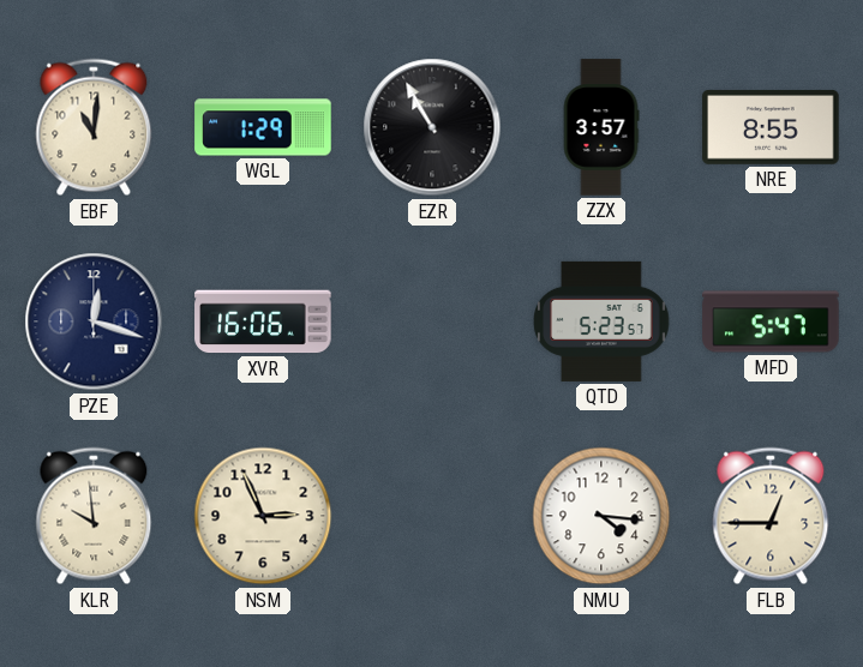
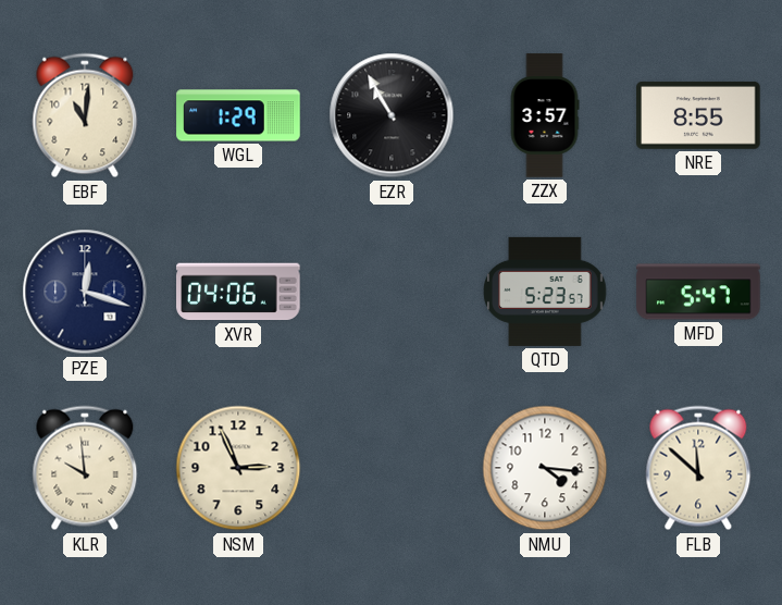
XVR: 16:06 -> 04:06 (238, 292)
FLB: 12:45 -> 11:52 (698, 468)
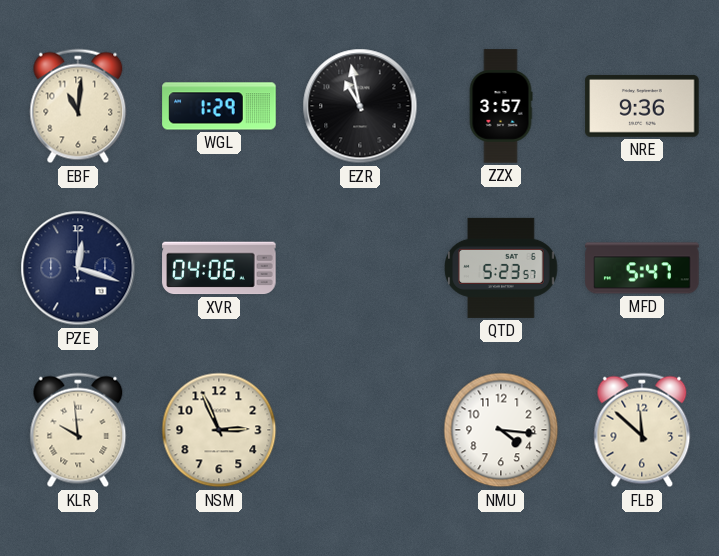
EZR: 10:55 -> 10:58 (360, 106)
NRE: 8:55 -> 9:36 (642, 106)
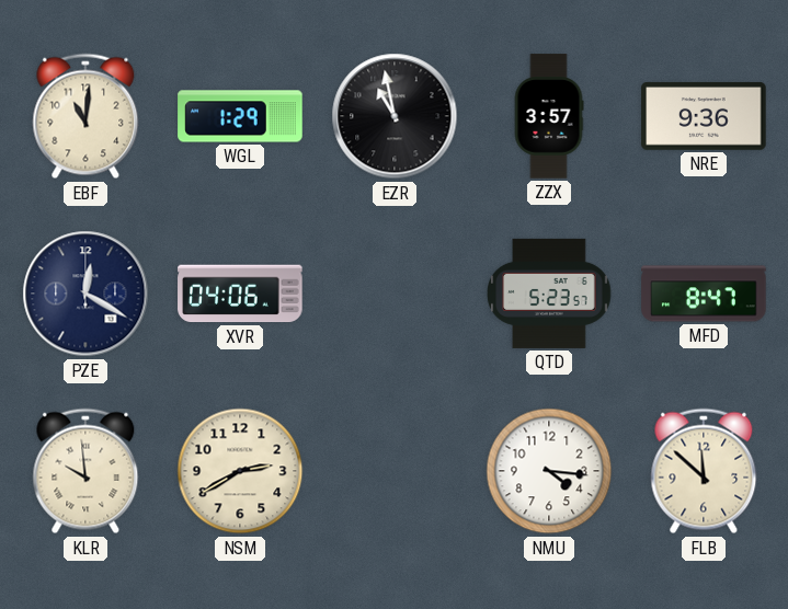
PZE: 12:18 -> 12:20 (85, 294)
MFD: 5:47 -> 8:47 (704, 294)
NSM: 2:56 -> 2:40 (240, 471)
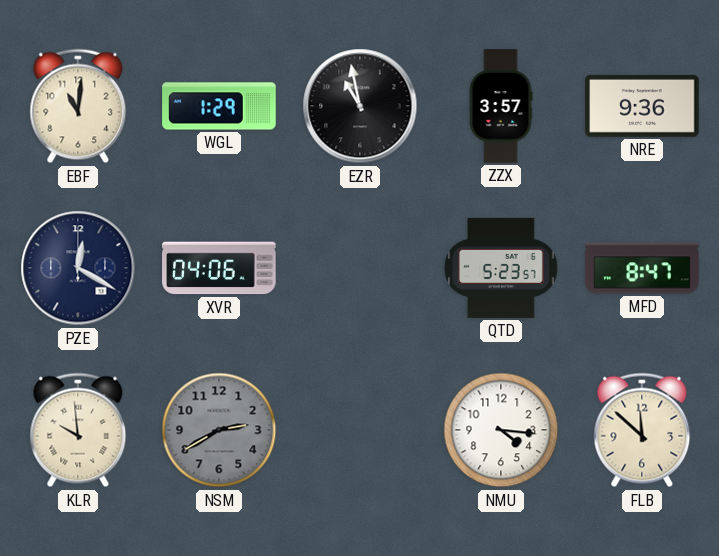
NSM dial: cream -> grey (219, 430)
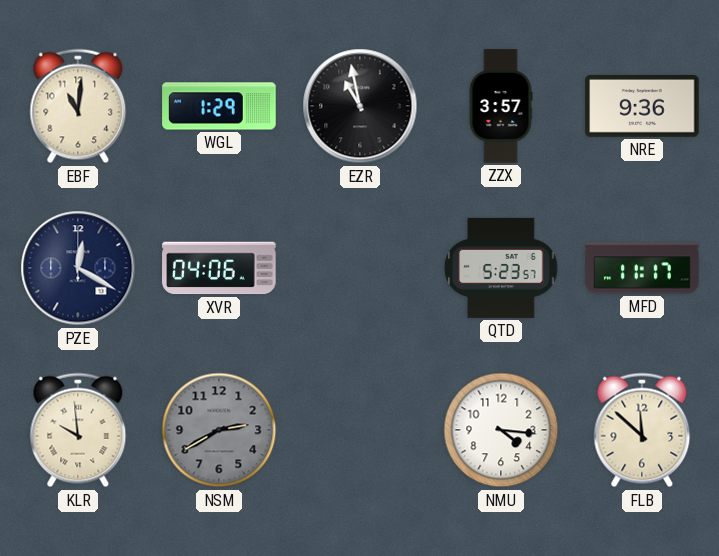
MFD: 8:47 -> 11:17 (642, 268)
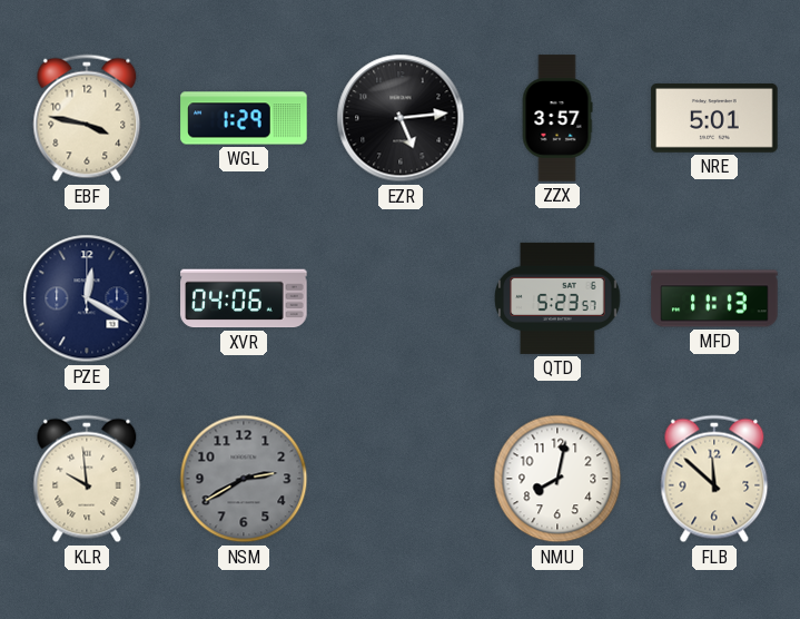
EBF: 11:01 -> 3:47 (87, 118)
EZR: 10:58 -> 5:14 (401, 118)
NRE: 9:36 -> 5:01 (714, 118)
MFD: 11:17 -> 11:13 (714, 298)
NMU: 4:16 -> 8:02 (557, 479)
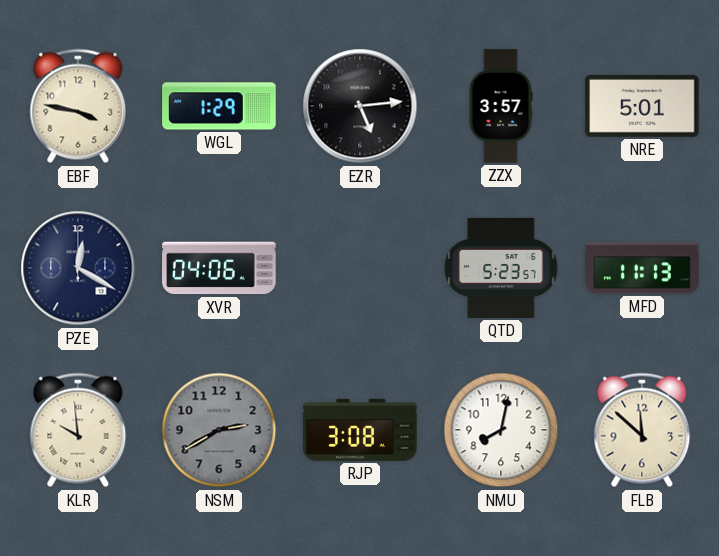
RJP: none -> 3:08 (360, 430)
